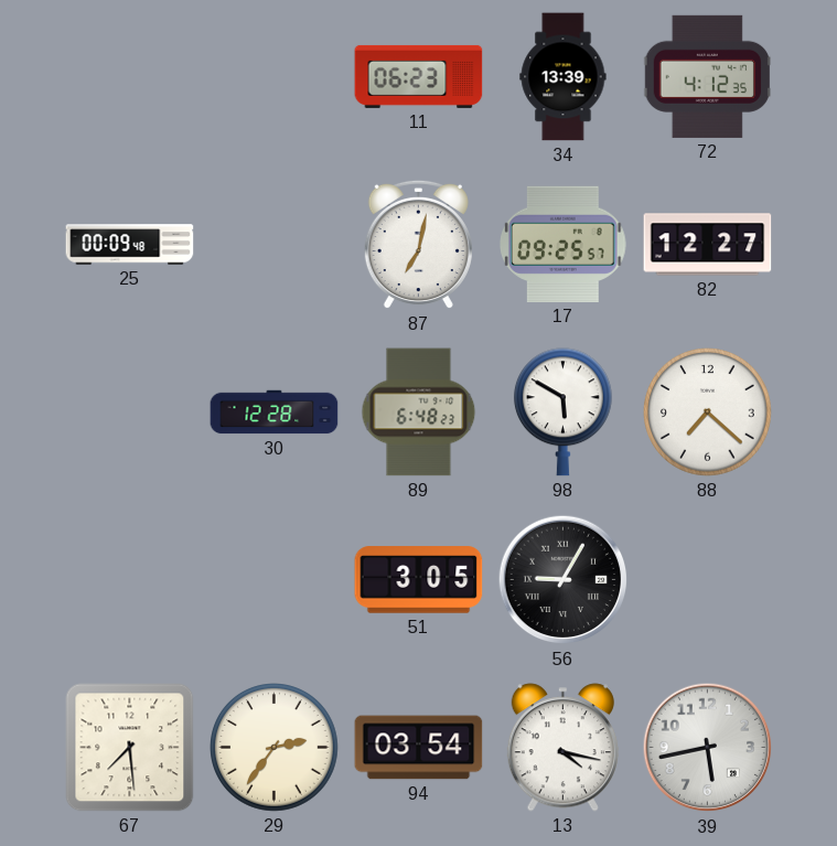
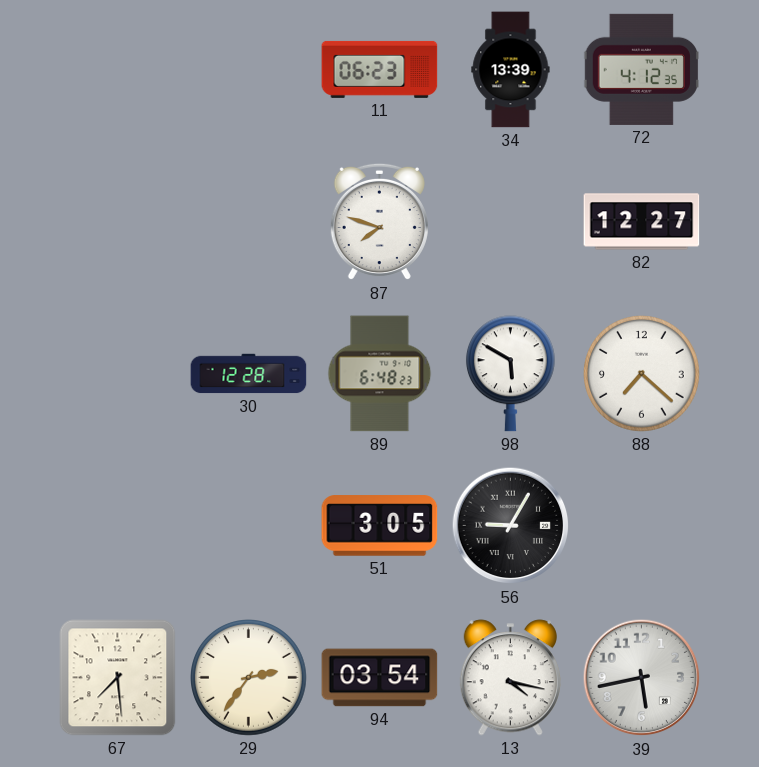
25: 00:09 -> none (130, 245)
87: 7:02 -> 7:48 (379, 222)
17: 09:25 -> none (564, 244)
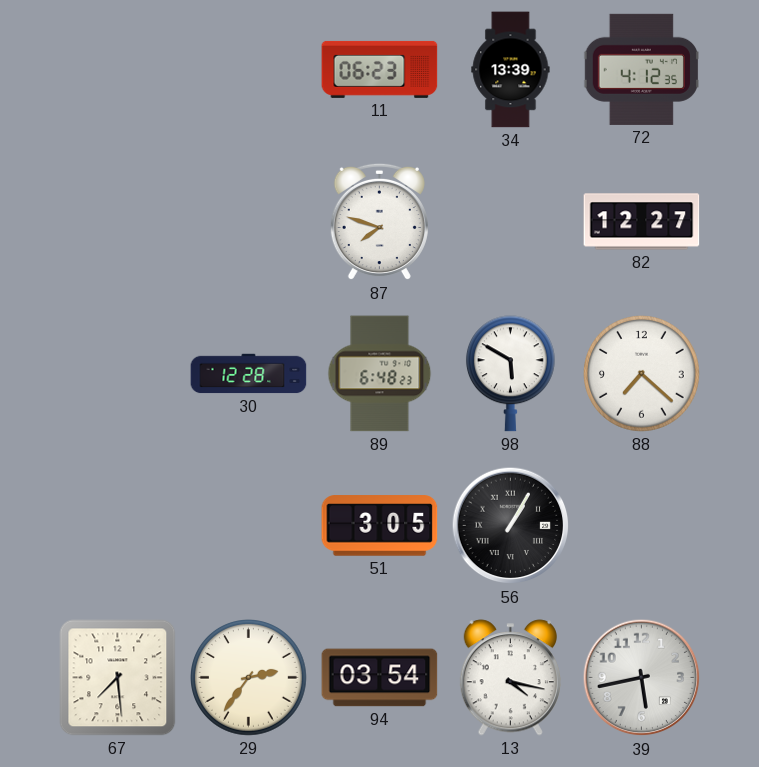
56: 9:05 -> 1:05 (511, 526)
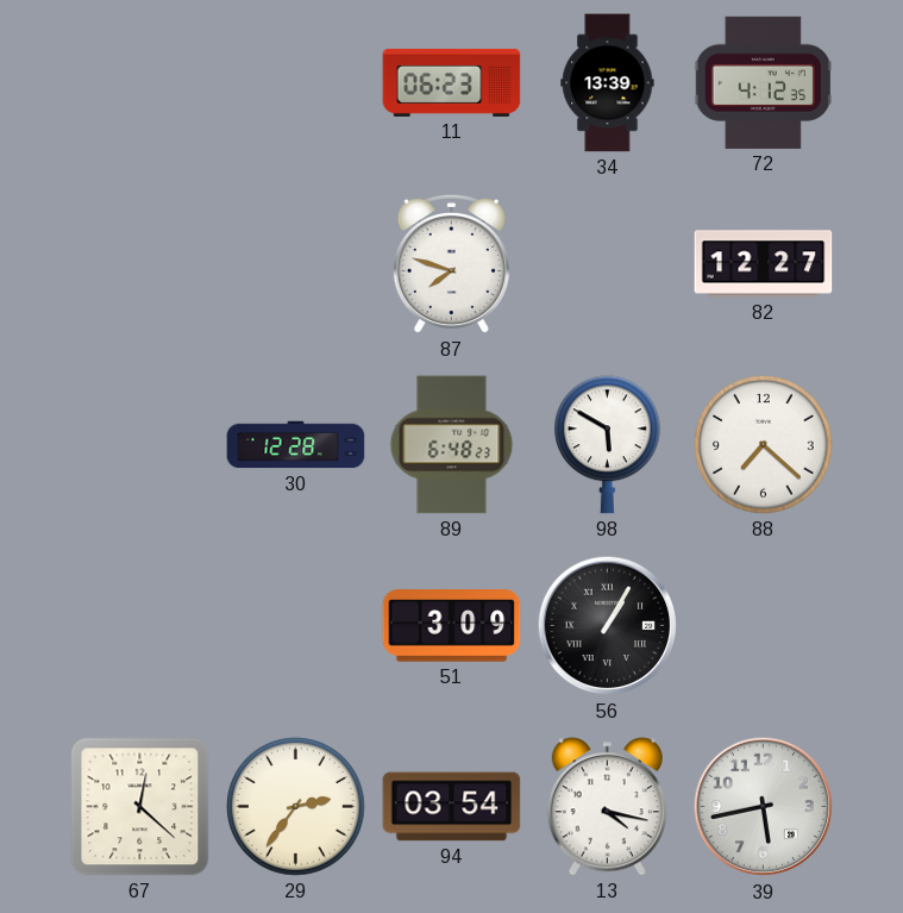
51: 3:05 -> 3:09 (452, 626)
67: 7:29 -> 12:22 (140, 807)
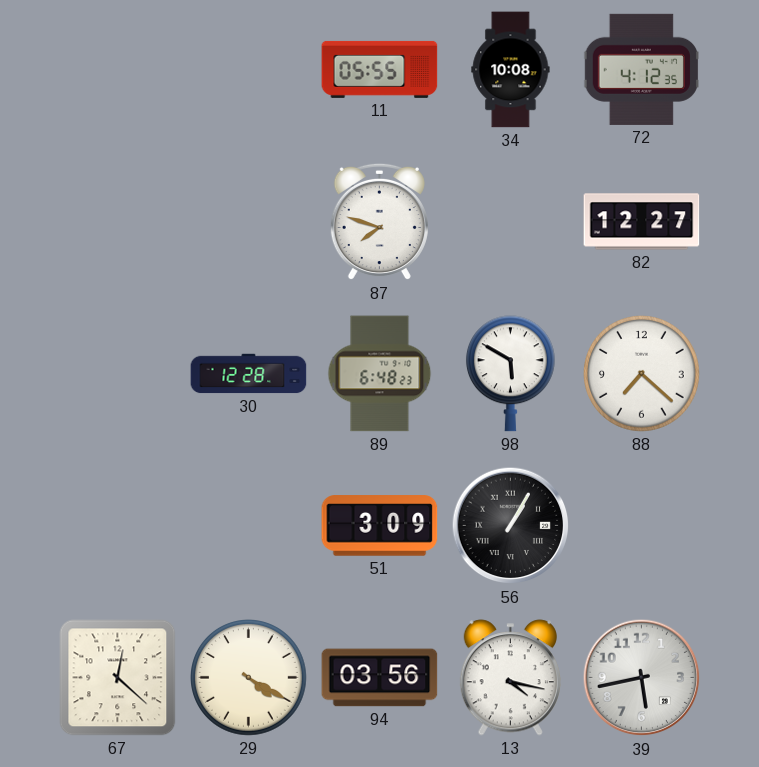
11: 06:23 -> 05:55 (380, 69)
34: 13:39 -> 10:08 (511, 70)
29: 2:36 -> 4:20 (249, 678)
94: 03:54 -> 03:56 (380, 678)
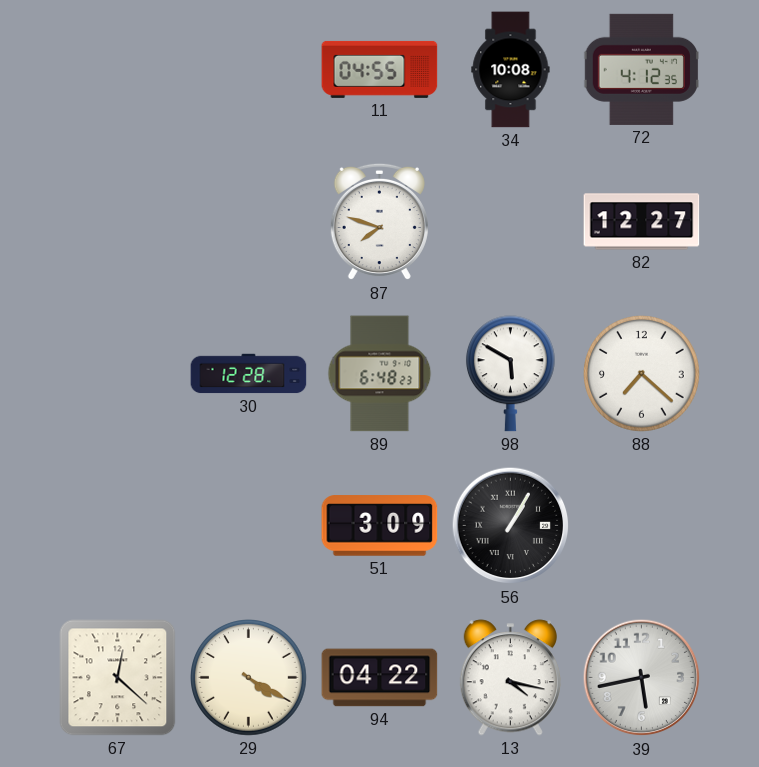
11: 05:55 -> 04:55 (380, 69)
94: 03:56 -> 04:22 (380, 678)
